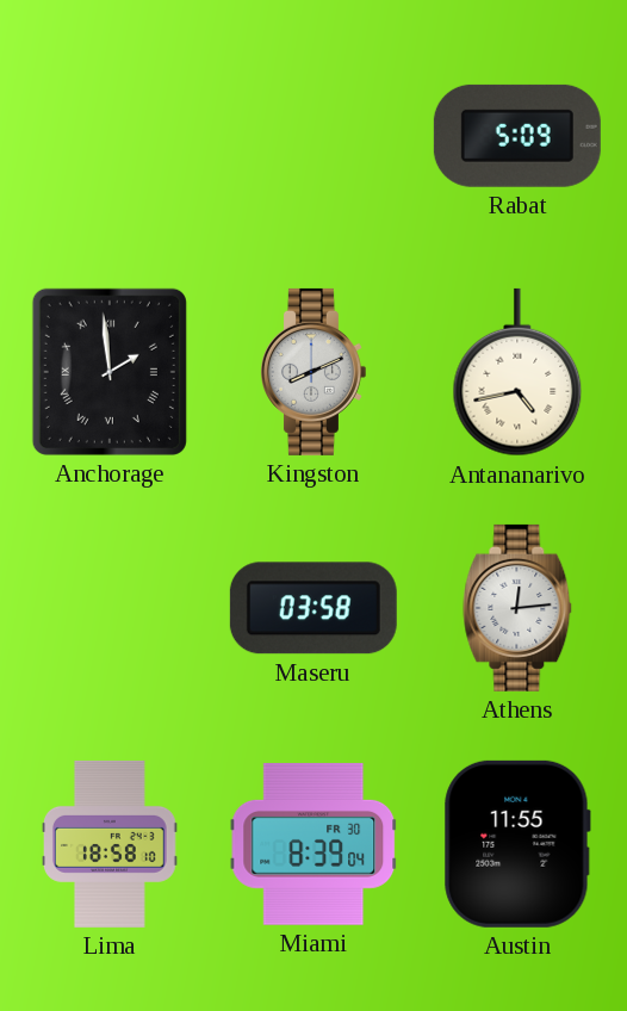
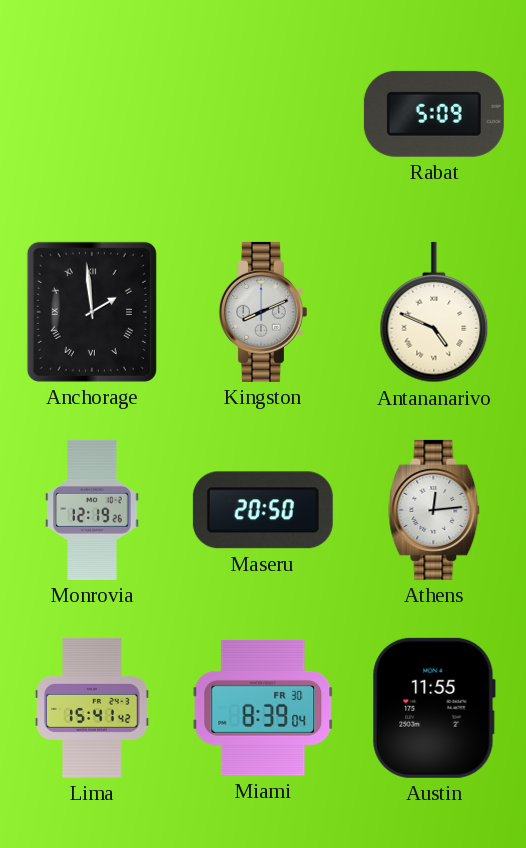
Antananarivo: 4:43 -> 4:49 (434, 312)
Monrovia: none -> 12:19 (92, 510)
Maseru: 03:58 -> 20:50 (263, 510)
Lima: 18:58 -> 15:41 (92, 708)
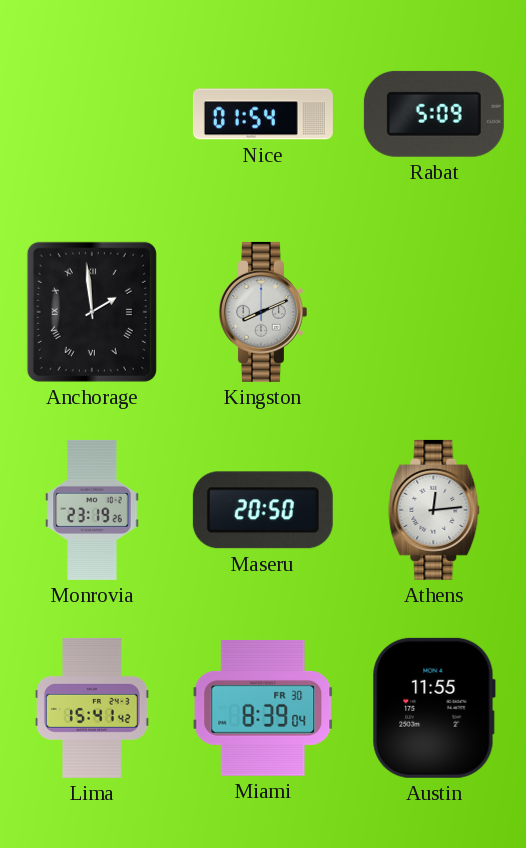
Nice: none -> 01:54 (263, 114)
Antananarivo: 4:49 -> none (434, 312)
Monrovia: 12:19 -> 23:19 (92, 510)
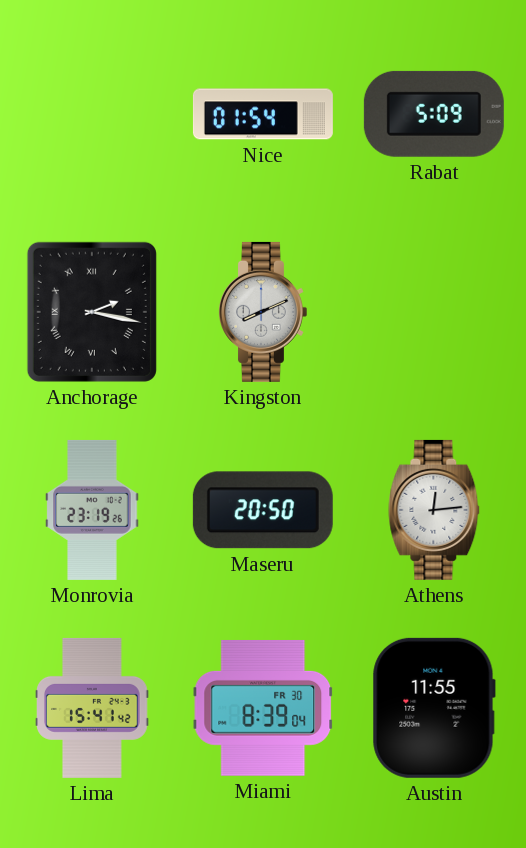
Anchorage: 1:59 -> 2:17 (92, 312)
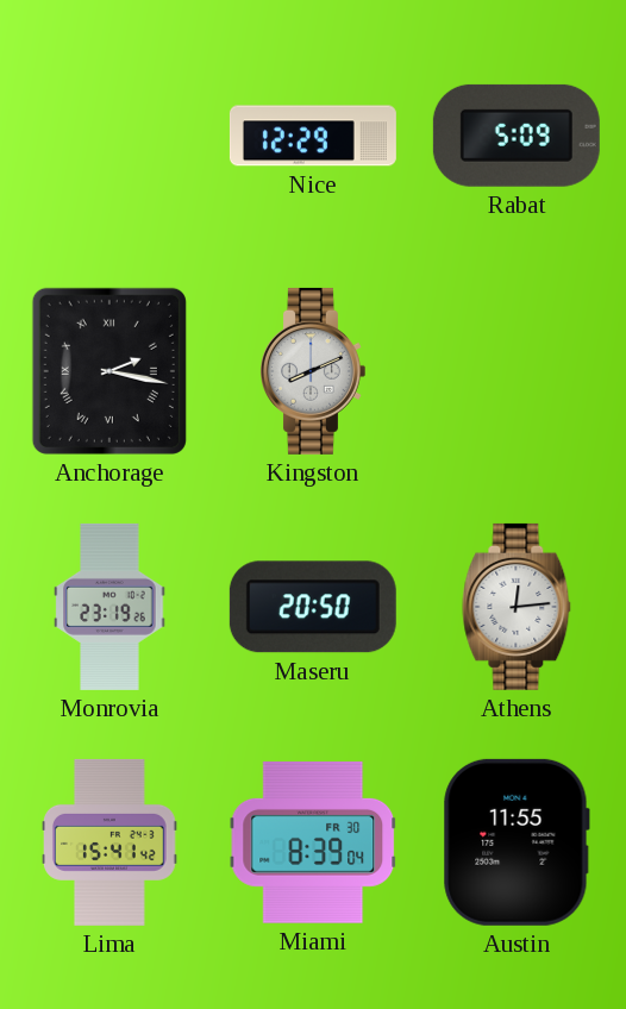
Nice: 01:54 -> 12:29 (313, 136)
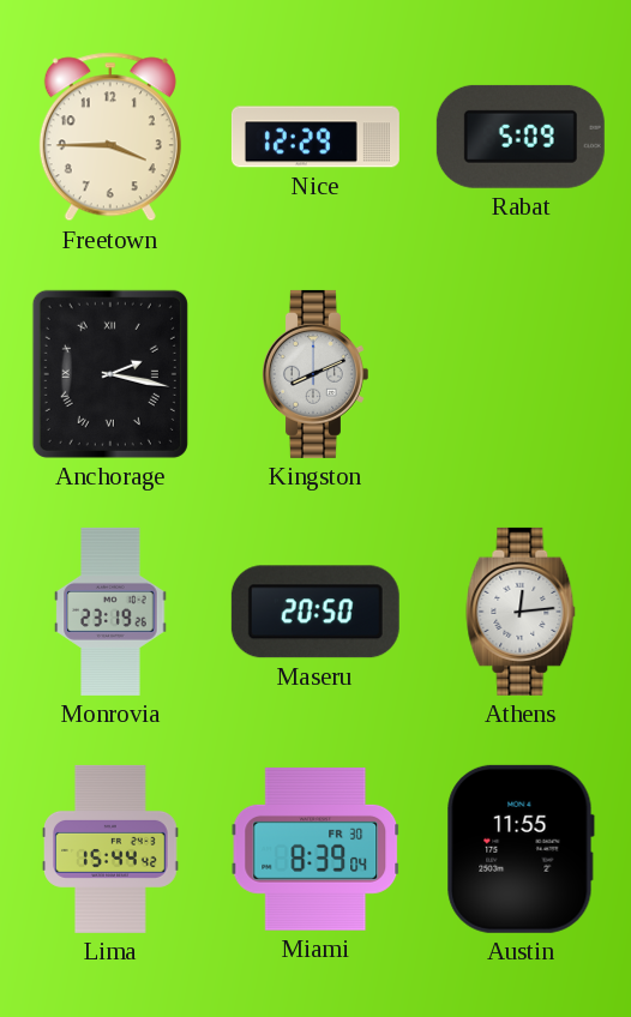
Freetown: none -> 3:45 (110, 137)
Lima: 15:41 -> 15:44 (110, 849)
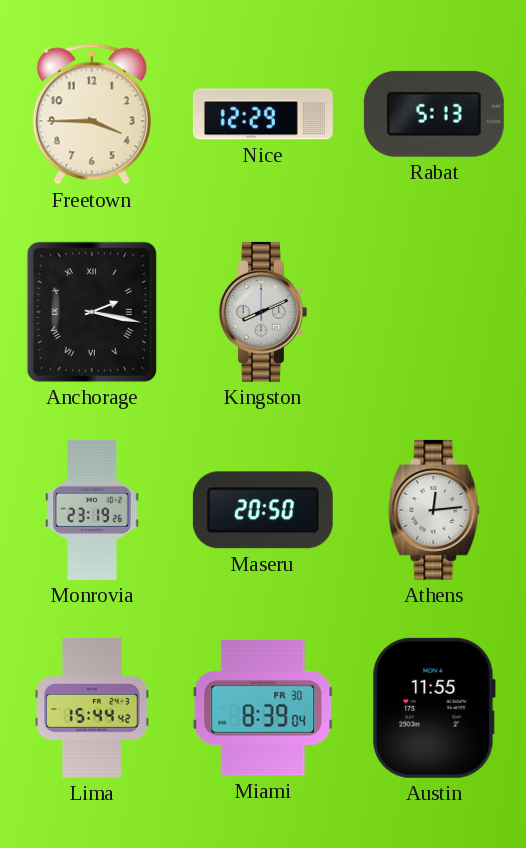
Rabat: 5:09 -> 5:13 (434, 114)
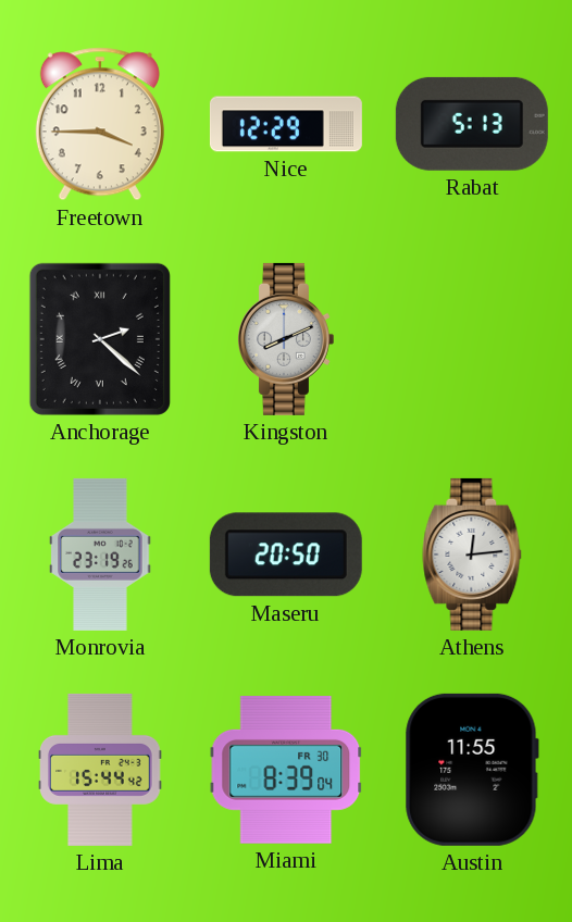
Anchorage: 2:17 -> 2:22 (100, 339)
